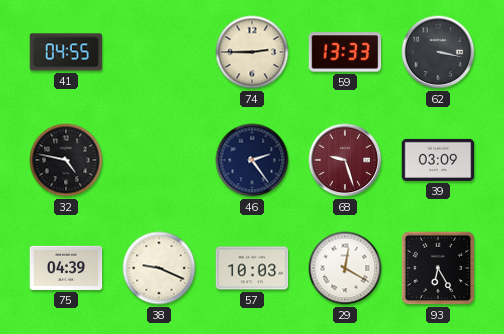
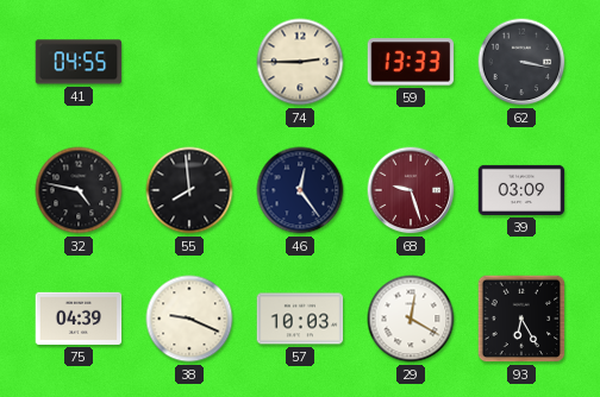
55: none -> 7:59 (189, 190)
46: 2:24 -> 12:24 (300, 190)
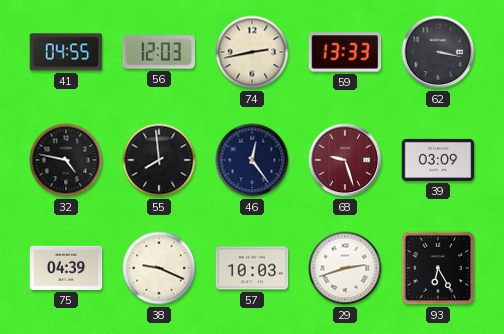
56: none -> 12:03 (159, 52)
74: 2:45 -> 2:43 (252, 52)
29: 12:20 -> 2:42 (345, 268)
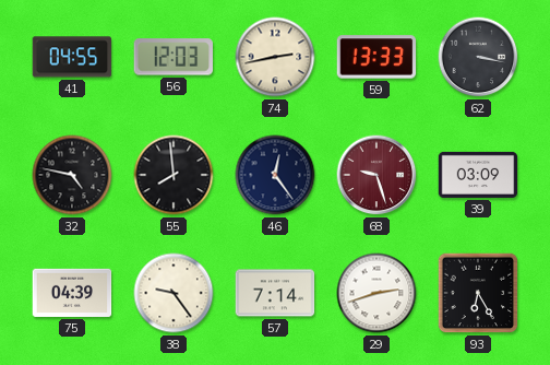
38: 9:19 -> 9:24 (174, 293)
57: 10:03 -> 7:14 (275, 293)
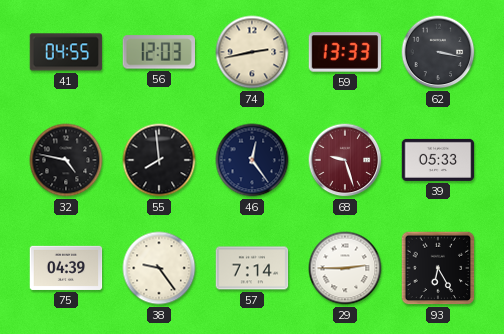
39: 03:09 -> 05:33 (438, 160)
29: 2:42 -> 2:45 (345, 268)
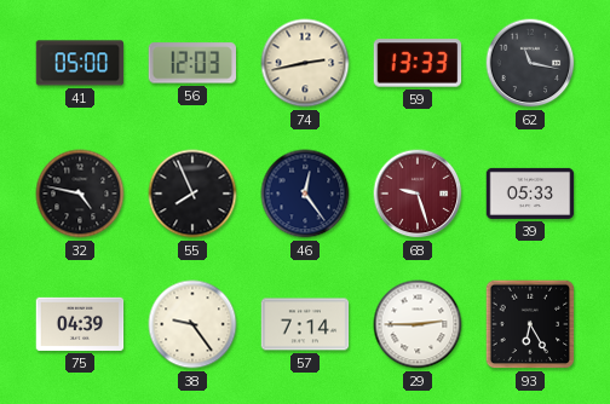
41: 04:55 -> 05:00 (80, 63)
62: 3:17 -> 11:17 (530, 63)
55: 7:59 -> 7:56 (192, 194)
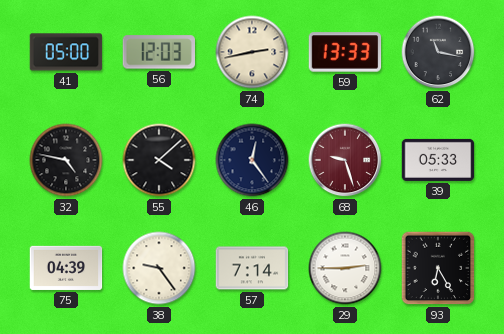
55: 7:56 -> 4:08 (159, 160)
